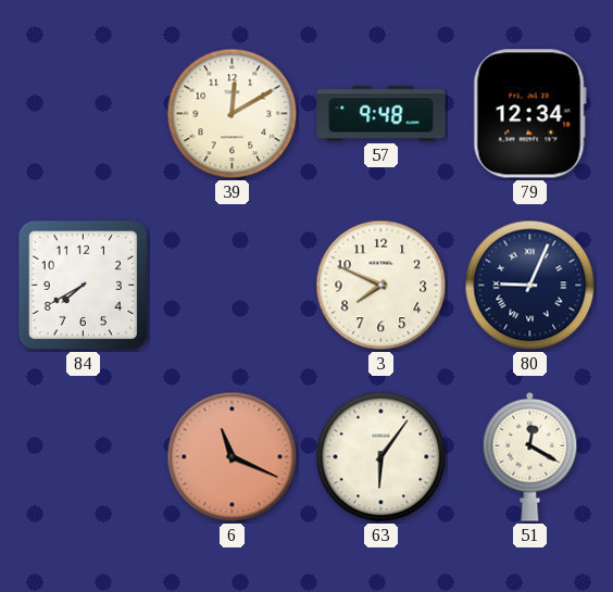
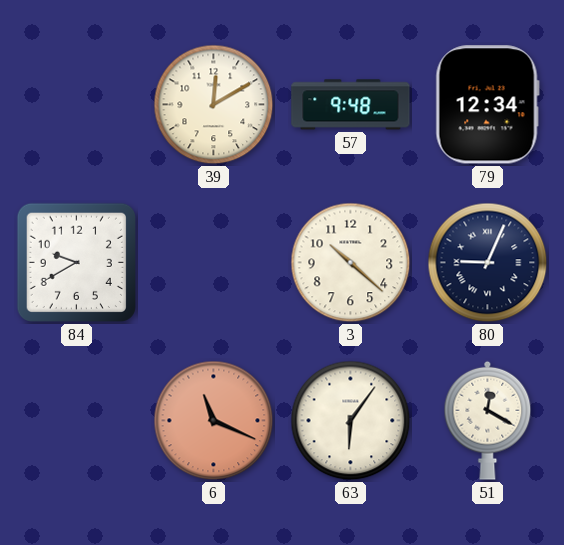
84: 7:40 -> 9:40 (76, 262)
3: 7:49 -> 10:22 (351, 263)
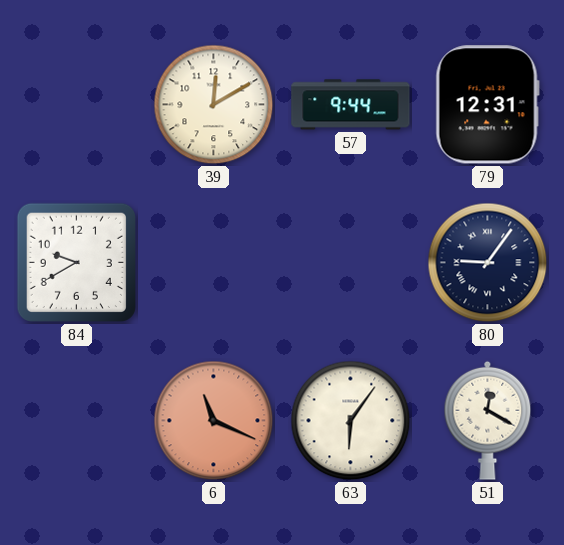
57: 9:48 -> 9:44 (351, 105)
79: 12:34 -> 12:31 (487, 105)
3: 10:22 -> none (351, 263)
80: 9:04 -> 9:06 (488, 263)
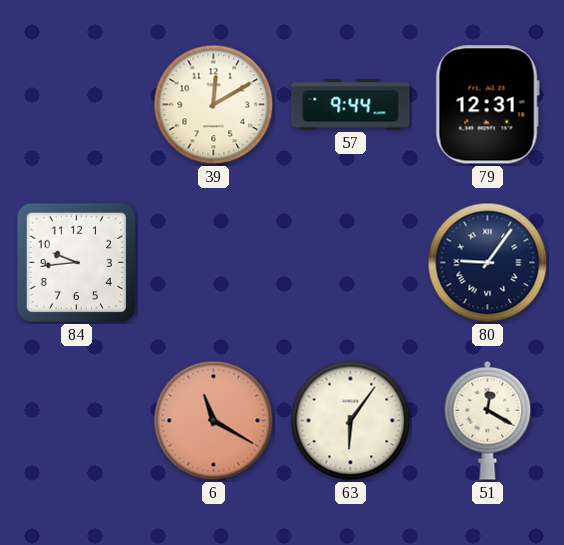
84: 9:40 -> 9:44 (76, 262)
6: 11:19 -> 11:20 (214, 421)
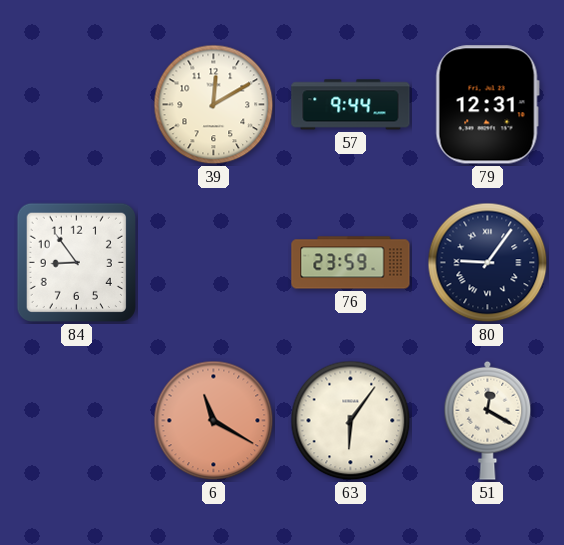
84: 9:44 -> 8:54 (76, 262)
76: none -> 23:59 (351, 263)
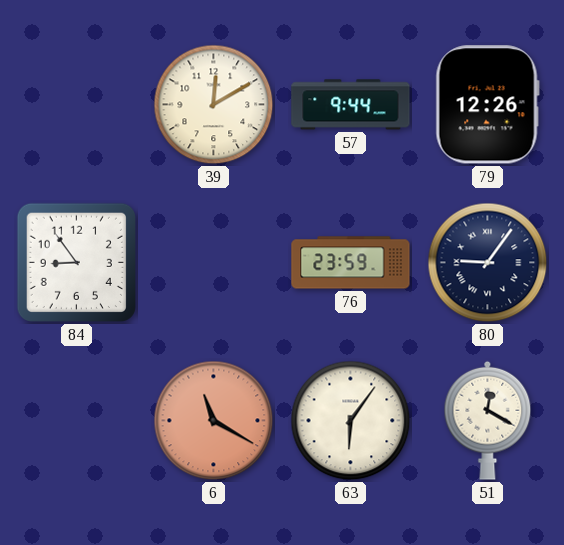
79: 12:31 -> 12:26 (487, 105)
